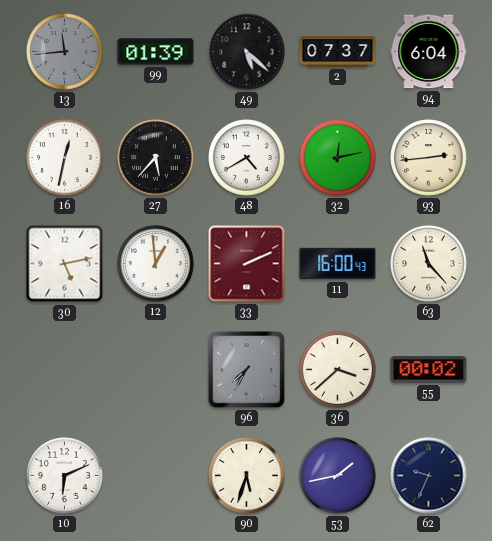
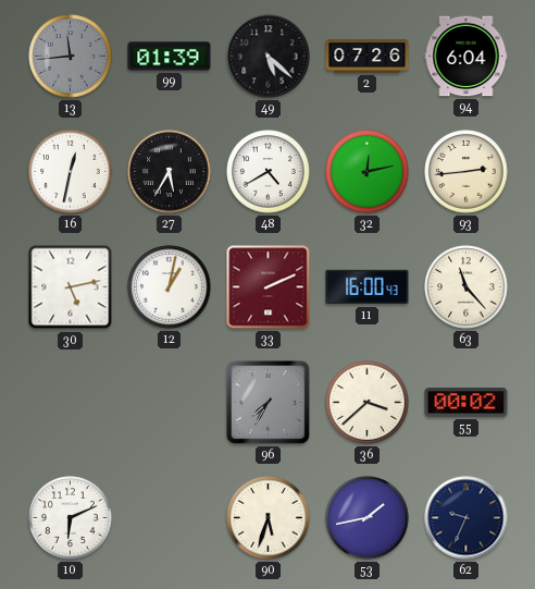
2: 07:37 -> 07:26 (368, 57)
27: 5:37 -> 5:35 (170, 172)
12: 12:59 -> 1:02 (170, 287)
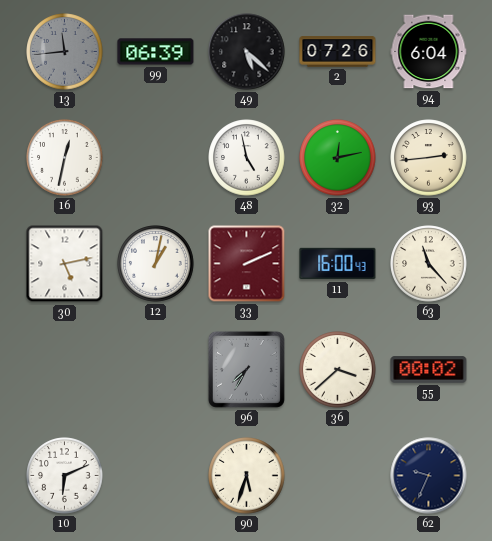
99: 01:39 -> 06:39 (156, 52)
27: 5:35 -> none (170, 172)
48: 4:40 -> 4:58 (247, 158)
53: 1:43 -> none (368, 518)
